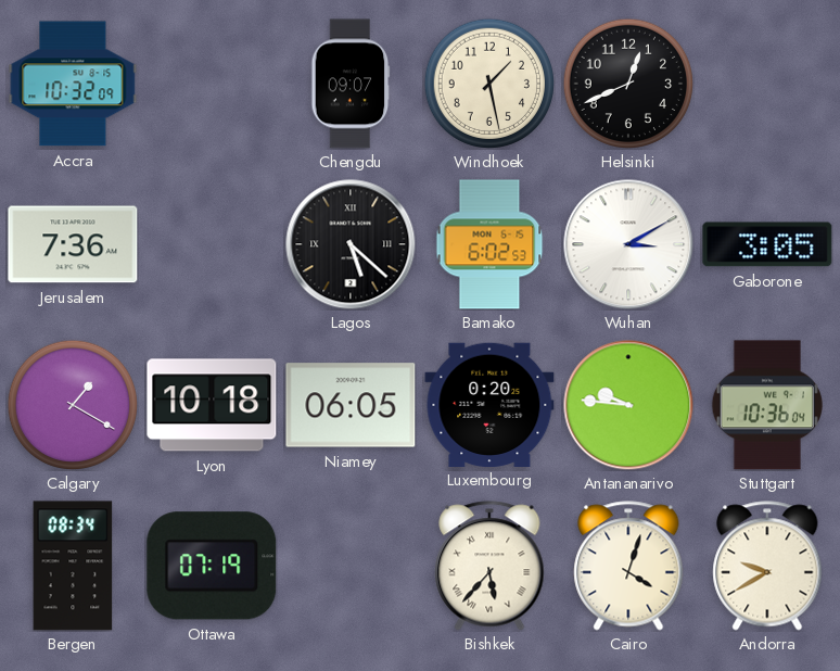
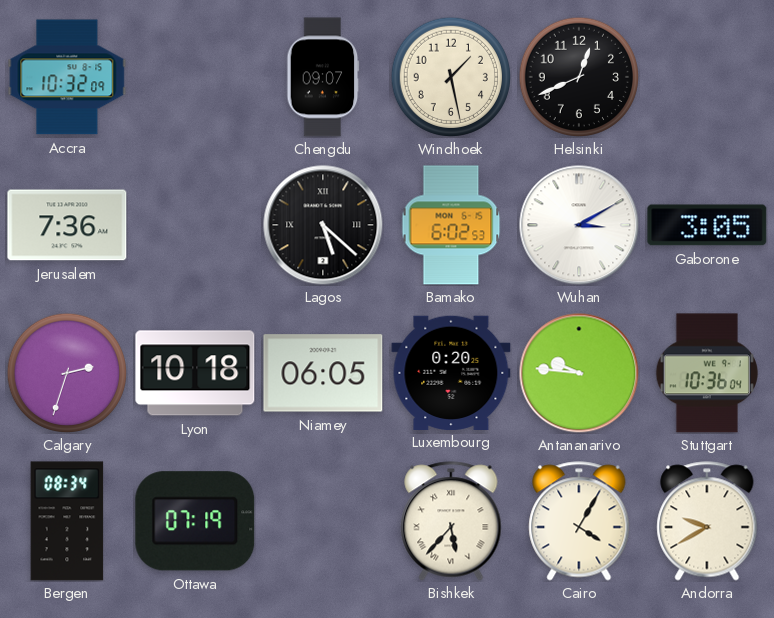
Calgary: 1:20 -> 2:33 (66, 372)
Cairo: 4:03 -> 4:05 (579, 521)
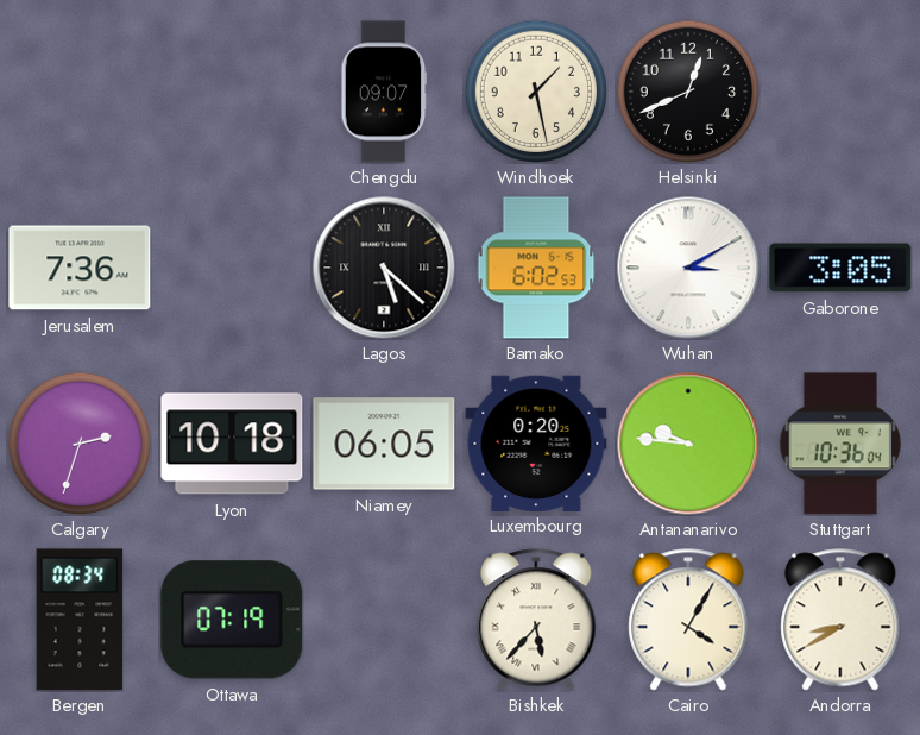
Accra: 10:32 -> none (67, 77)
Andorra: 9:40 -> 8:40 (840, 620)
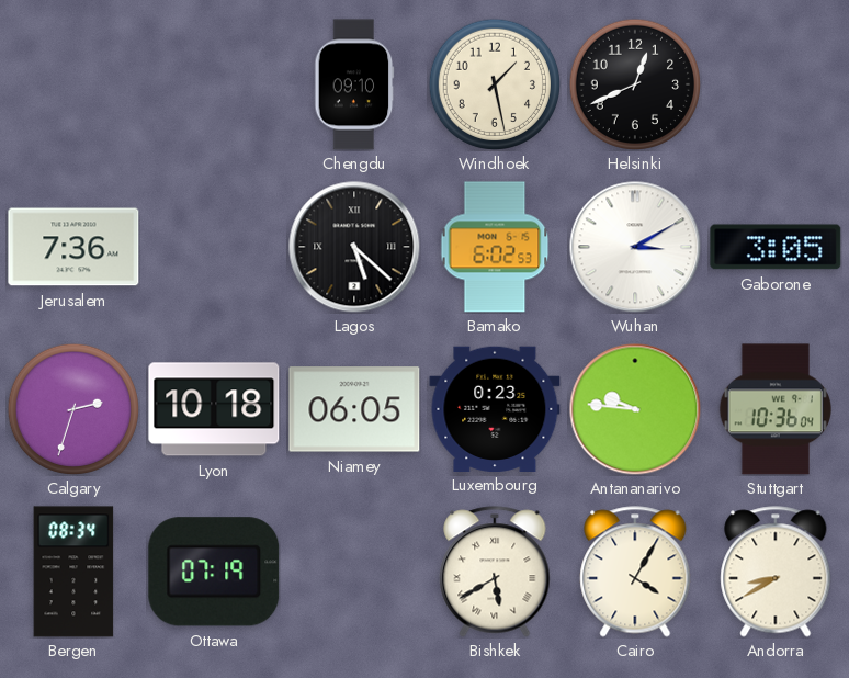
Chengdu: 09:07 -> 09:10 (354, 84)
Luxembourg: 0:20 -> 0:23 (495, 408)
Bishkek: 5:37 -> 5:40 (495, 572)
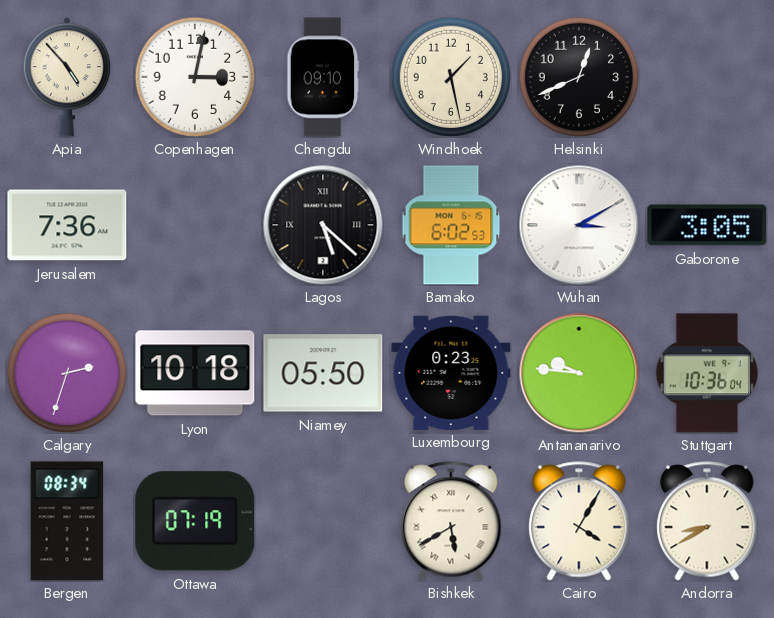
Apia: none -> 4:53 (66, 77)
Copenhagen: none -> 3:02 (194, 76)
Niamey: 06:05 -> 05:50 (323, 373)
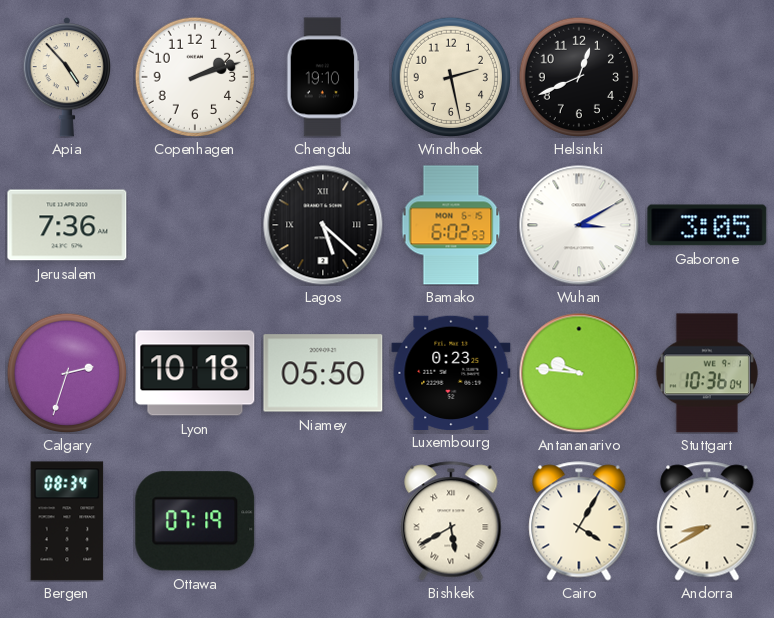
Copenhagen: 3:02 -> 2:12 (194, 76)
Chengdu: 09:10 -> 19:10 (323, 77)
Windhoek: 1:28 -> 2:28 (450, 76)
